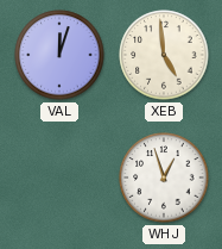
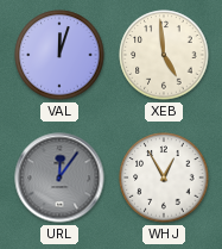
URL: none -> 12:06 (59, 178)
WHJ: 12:57 -> 12:55 (164, 178)
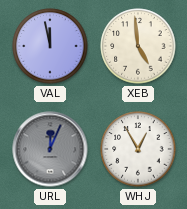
VAL: 12:03 -> 11:58 (50, 46)
URL: 12:06 -> 12:04 (50, 149)
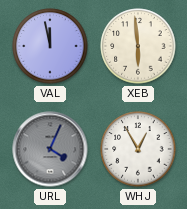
XEB: 4:59 -> 5:59 (138, 46)
URL: 12:04 -> 4:04 (50, 149)
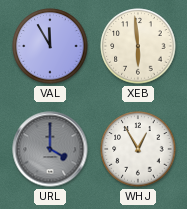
VAL: 11:58 -> 11:55 (50, 46)
URL: 4:04 -> 4:00 (50, 149)
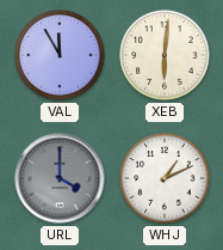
XEB: 5:59 -> 6:01 (165, 55)
WHJ: 12:55 -> 1:11 (165, 178)
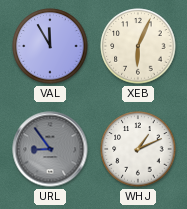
XEB: 6:01 -> 6:04 (138, 46)
URL: 4:00 -> 8:54 (50, 149)
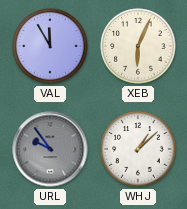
URL: 8:54 -> 9:54 (50, 149)
WHJ: 1:11 -> 1:08 (138, 149)
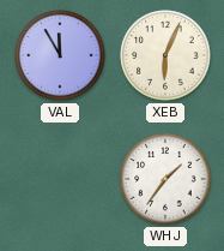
URL: 9:54 -> none (50, 149)
WHJ: 1:08 -> 1:36 (165, 179)
